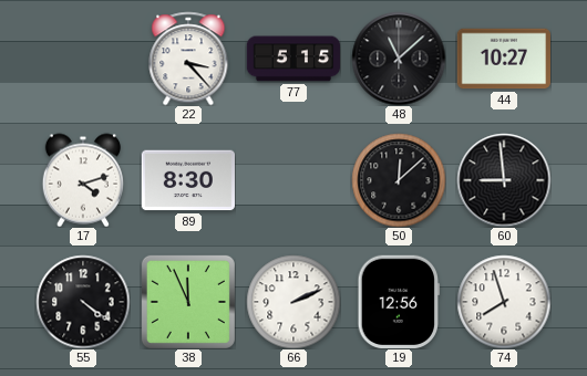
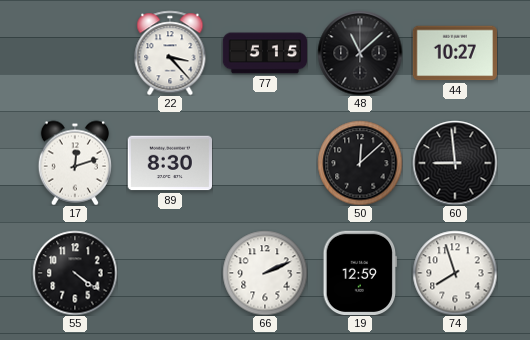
17: 4:12 -> 12:12 (75, 163)
38: 11:56 -> none (188, 302)
19: 12:56 -> 12:59 (359, 272)
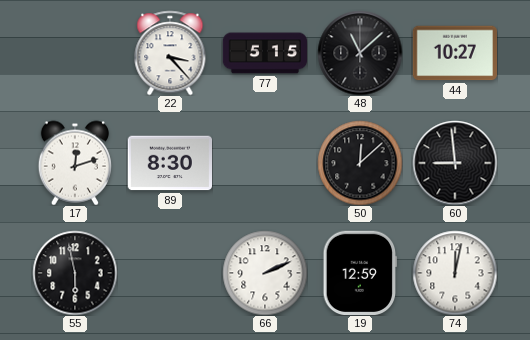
55: 4:21 -> 5:58 (75, 273)
74: 7:57 -> 12:02 (455, 273)
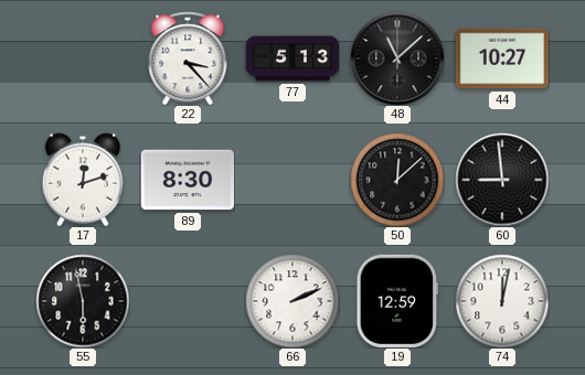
77: 5:15 -> 5:13 (292, 58)
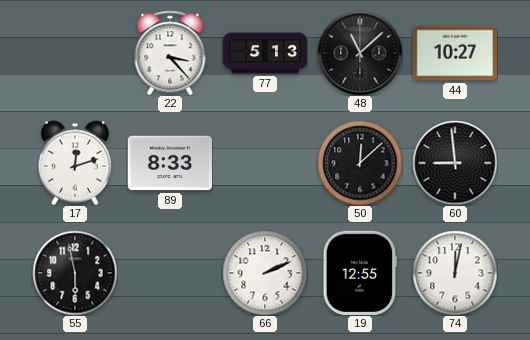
89: 8:30 -> 8:33 (169, 163)
19: 12:59 -> 12:55 (359, 272)
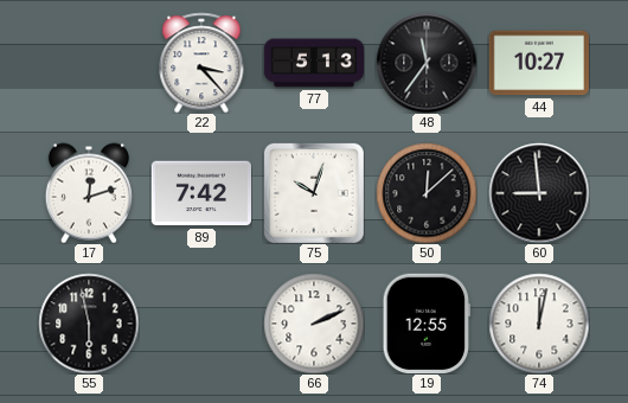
48: 11:08 -> 11:36 (427, 63)
89: 8:33 -> 7:42 (200, 193)
75: none -> 10:03 (314, 193)
